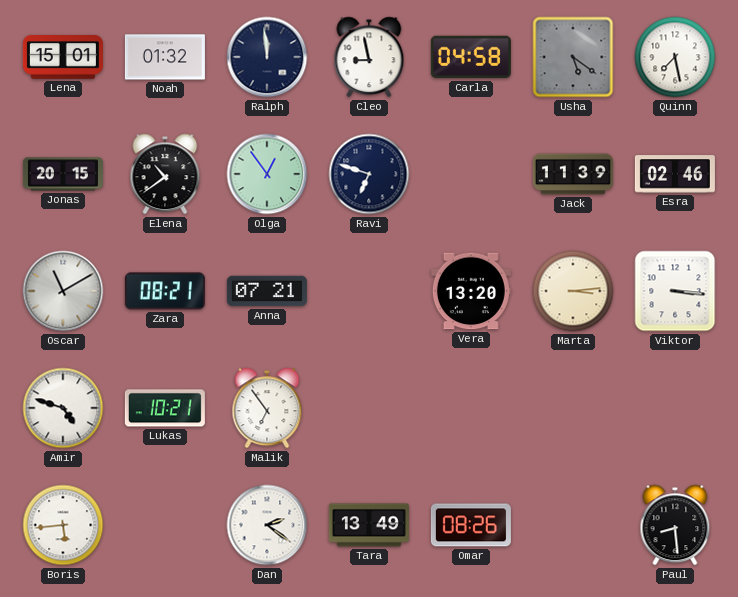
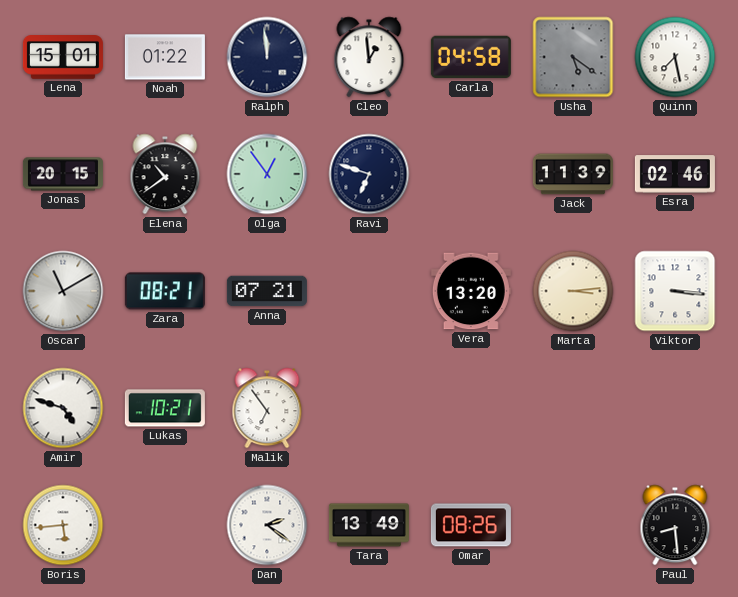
Noah: 01:32 -> 01:22 (165, 57)
Cleo: 8:58 -> 12:59 (369, 57)
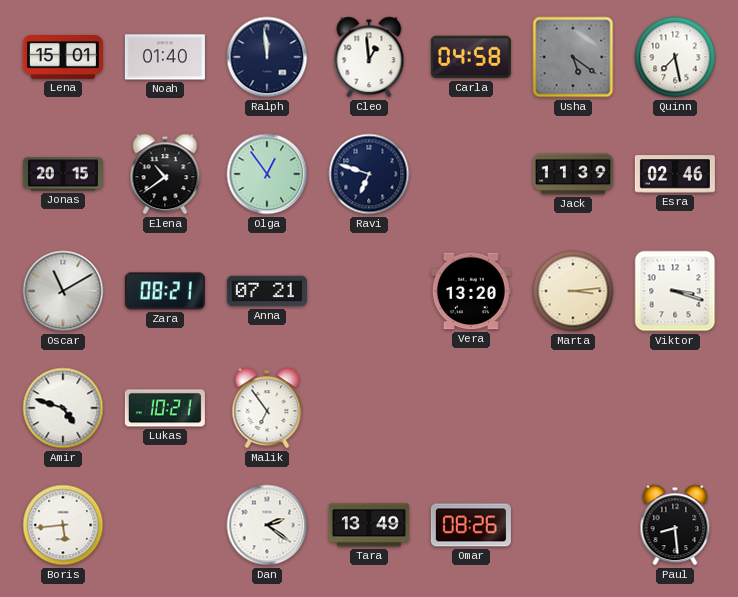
Noah: 01:22 -> 01:40 (165, 57)
Viktor: 3:16 -> 3:18 (675, 291)
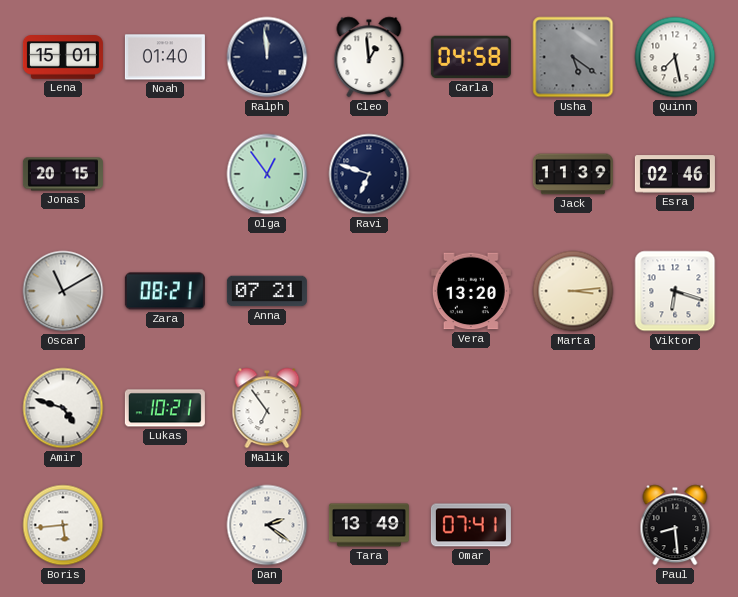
Elena: 10:39 -> none (165, 174)
Viktor: 3:18 -> 6:18 (675, 291)
Omar: 08:26 -> 07:41 (471, 525)
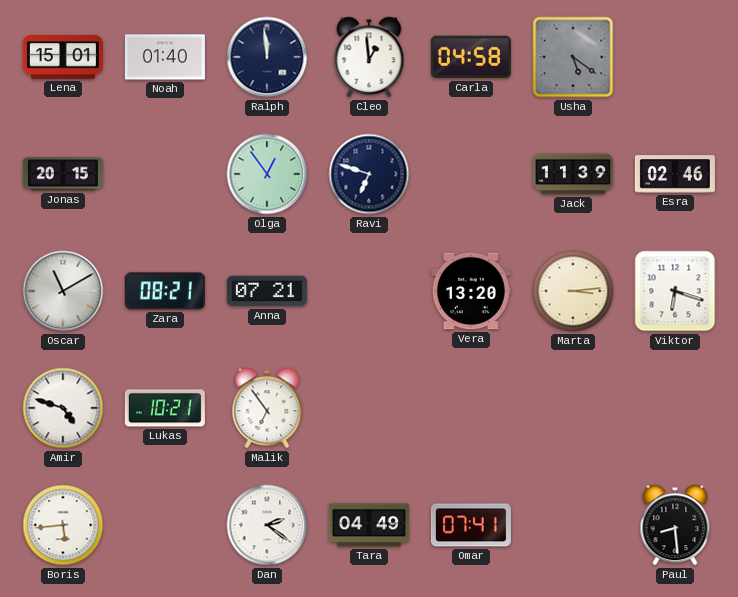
Quinn: 7:28 -> none (675, 57)
Tara: 13:49 -> 04:49 (369, 525)
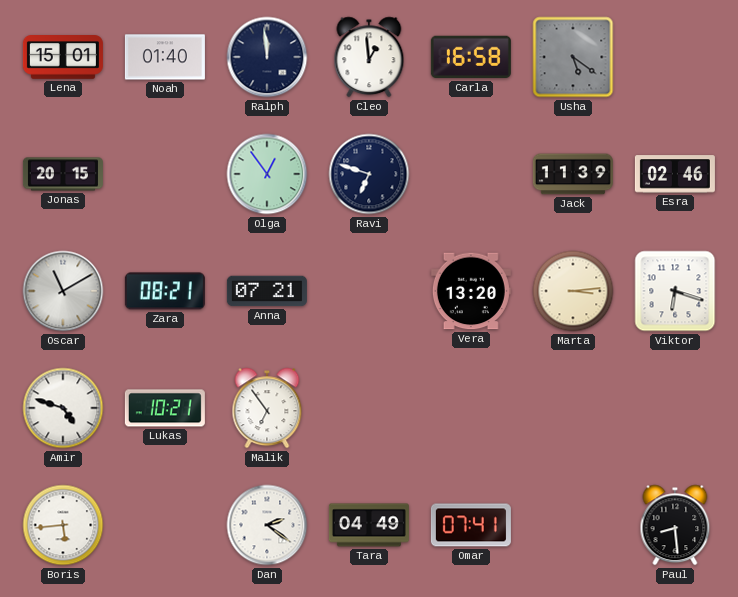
Carla: 04:58 -> 16:58 (471, 57)
